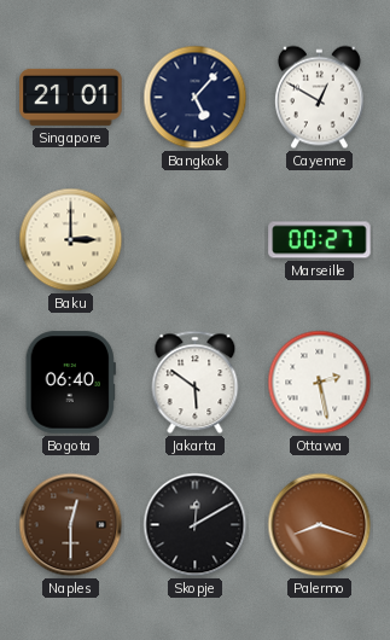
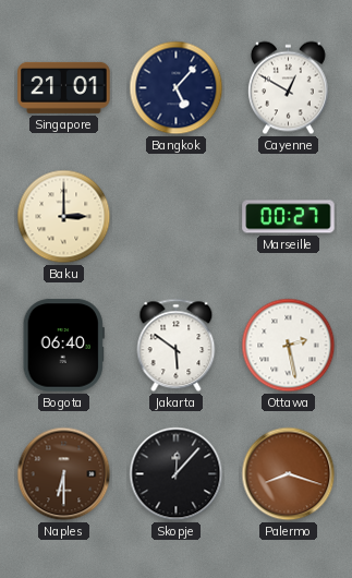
Naples: 12:30 -> 6:30 (64, 474)
Skopje: 12:10 -> 12:07 (177, 474)
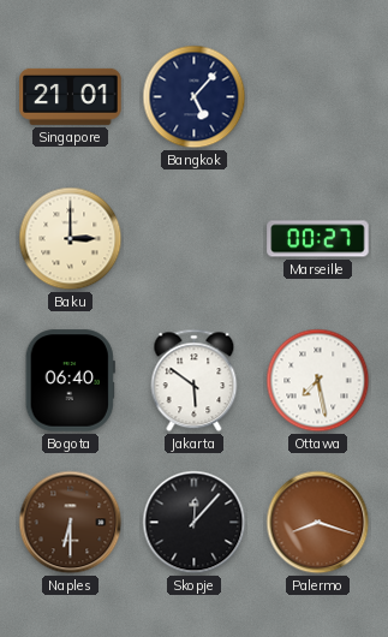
Cayenne: 12:50 -> none (288, 88)
Ottawa: 2:28 -> 7:28 (318, 381)
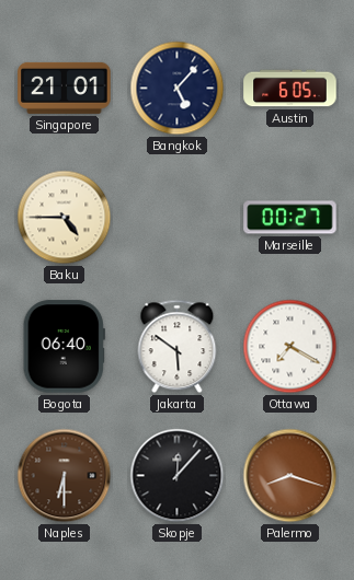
Austin: none -> 6:05 (290, 89)
Baku: 3:00 -> 4:45 (65, 218)
Ottawa: 7:28 -> 7:20 (290, 347)
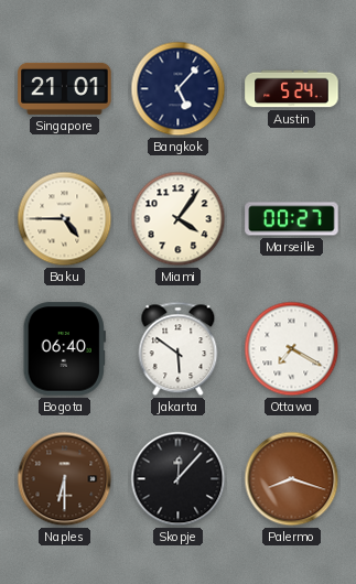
Austin: 6:05 -> 5:24 (292, 89)
Miami: none -> 4:06 (179, 219)
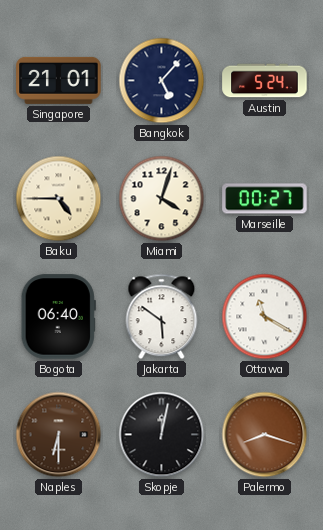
Miami: 4:06 -> 4:03 (162, 199)
Ottawa: 7:20 -> 11:20 (265, 317)
Skopje: 12:07 -> 12:02 (162, 435)
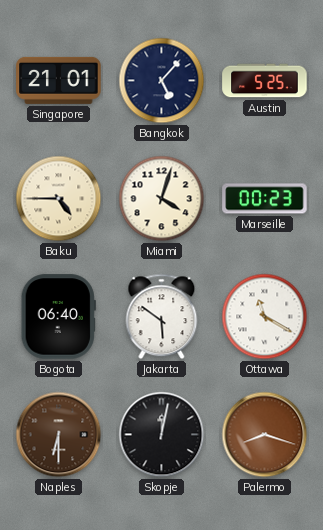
Austin: 5:24 -> 5:25 (265, 81)
Marseille: 00:27 -> 00:23 (265, 199)
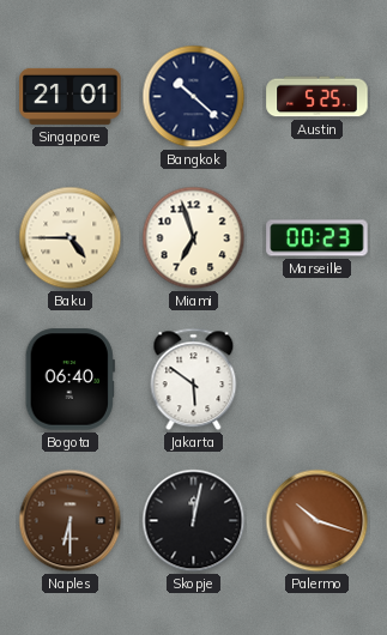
Bangkok: 5:07 -> 10:22 (194, 97)
Miami: 4:03 -> 6:57 (194, 238)
Ottawa: 11:20 -> none (265, 317)
Palermo: 8:18 -> 10:18 (318, 521)
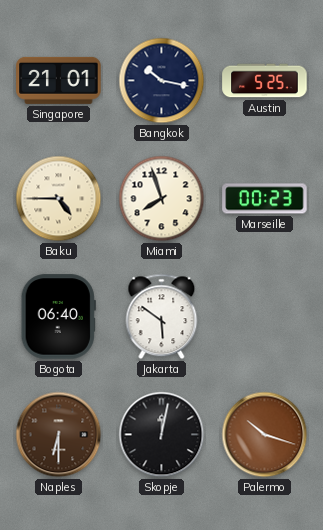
Bangkok: 10:22 -> 10:17 (162, 81)
Miami: 6:57 -> 7:57 (162, 199)
